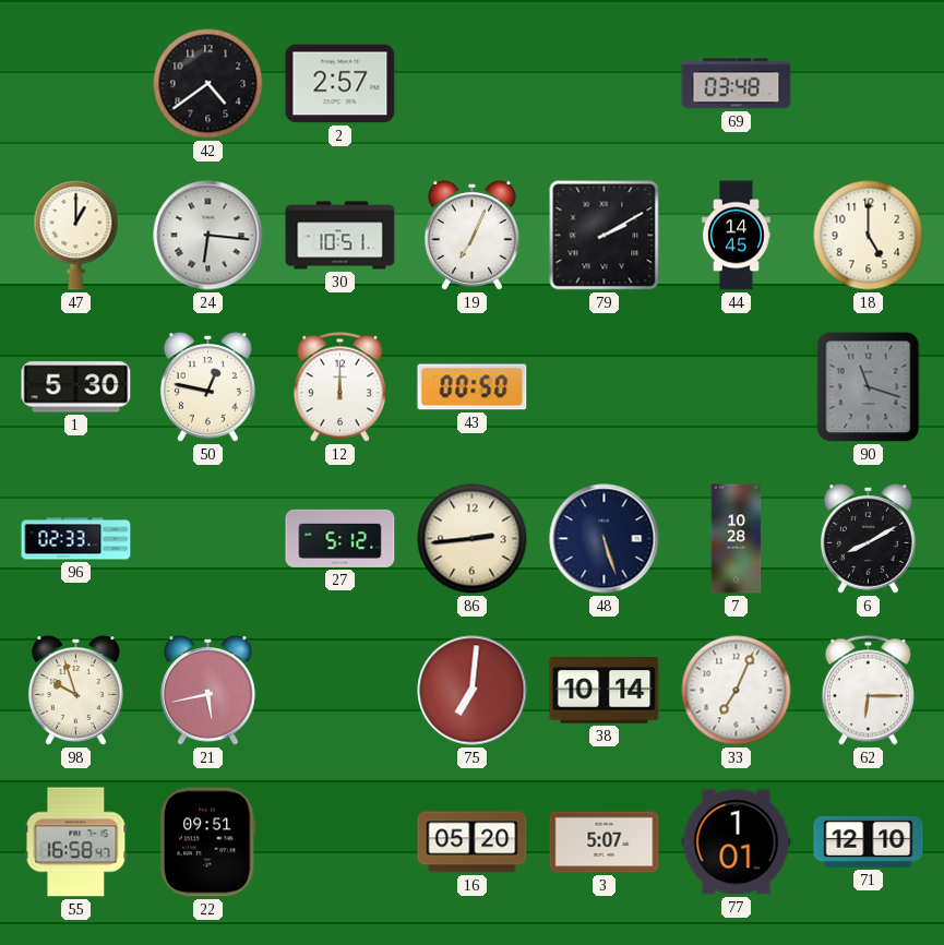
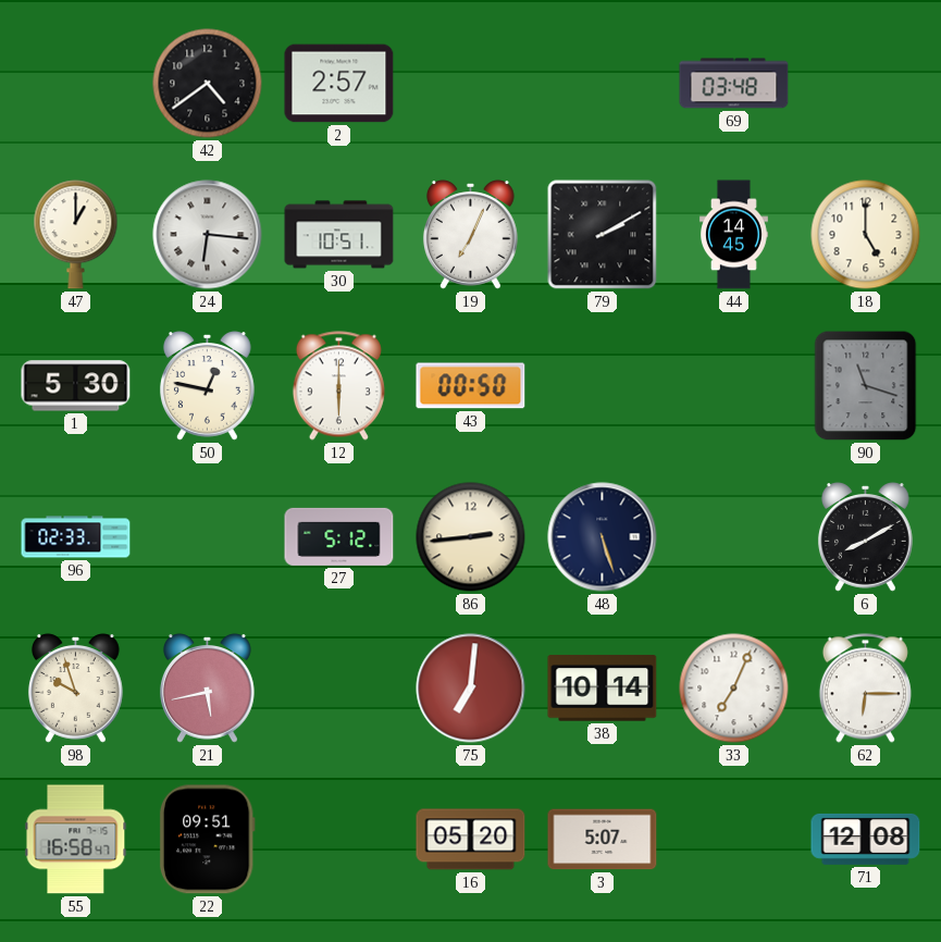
12: 12:00 -> 6:00 (338, 386)
7: 10:28 -> none (737, 539)
77: 1:01 -> none (737, 842)
71: 12:10 -> 12:08 (866, 839)
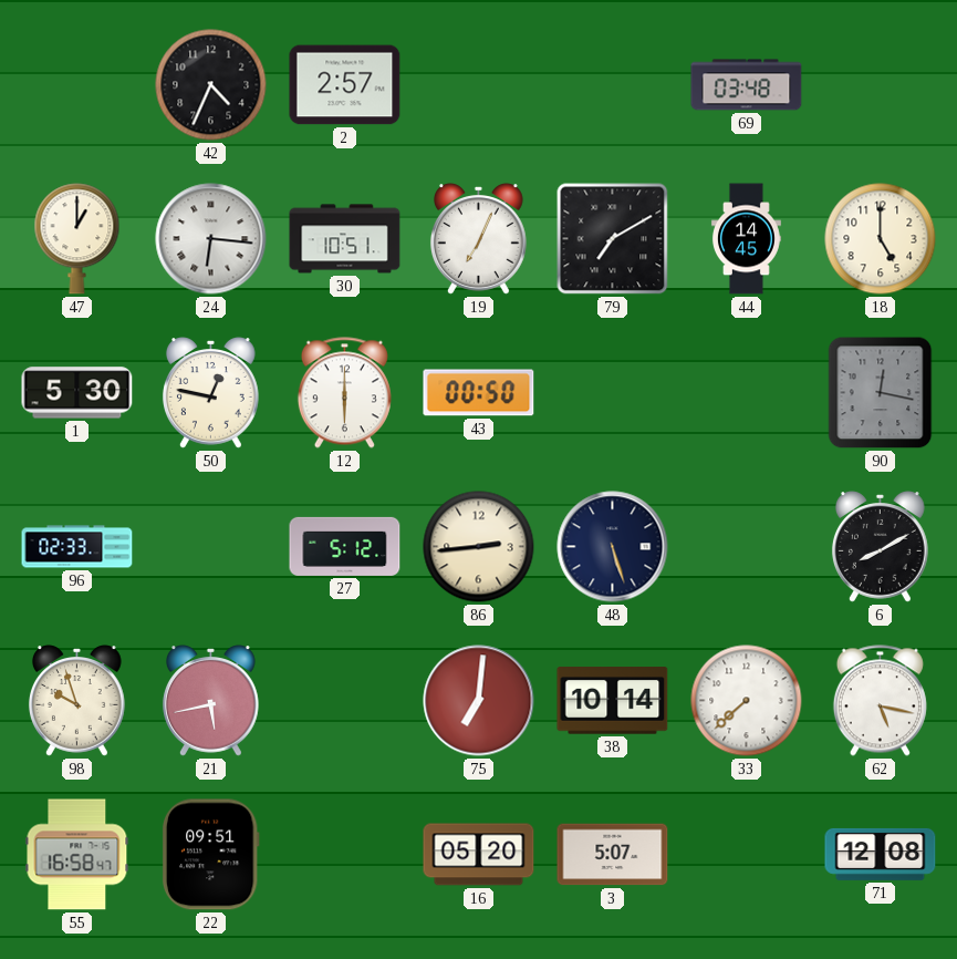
42: 4:39 -> 4:34 (211, 85)
79: 2:10 -> 7:10 (613, 239)
90: 11:18 -> 12:17 (881, 393)
33: 7:04 -> 7:38 (747, 701)
62: 6:15 -> 5:17 (880, 701)
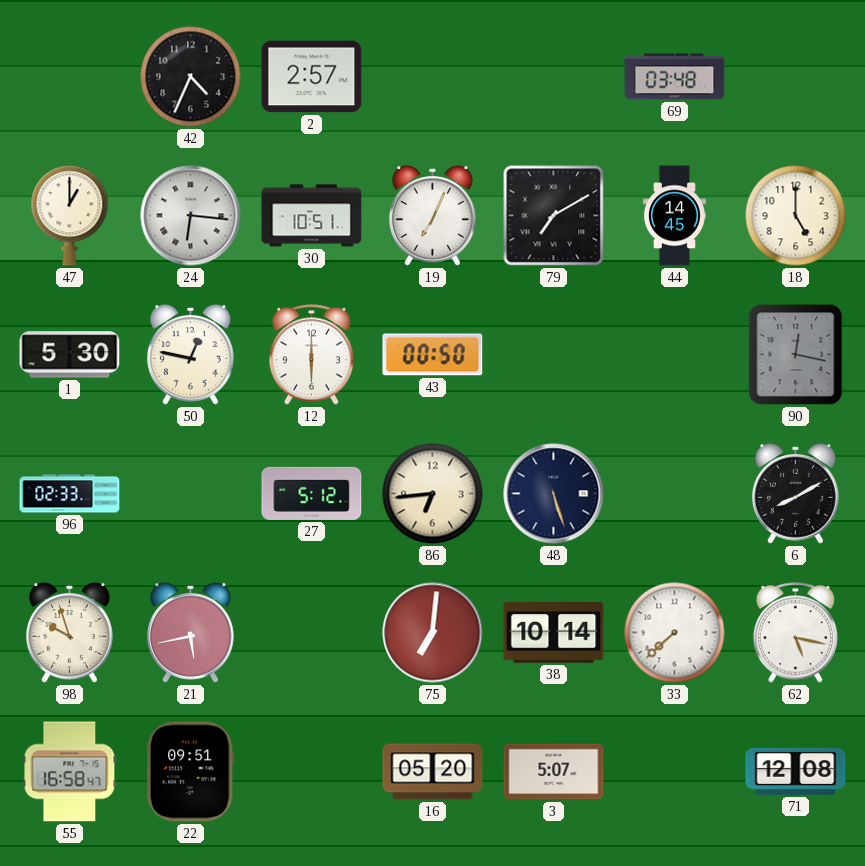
86: 2:44 -> 6:44 (433, 494)
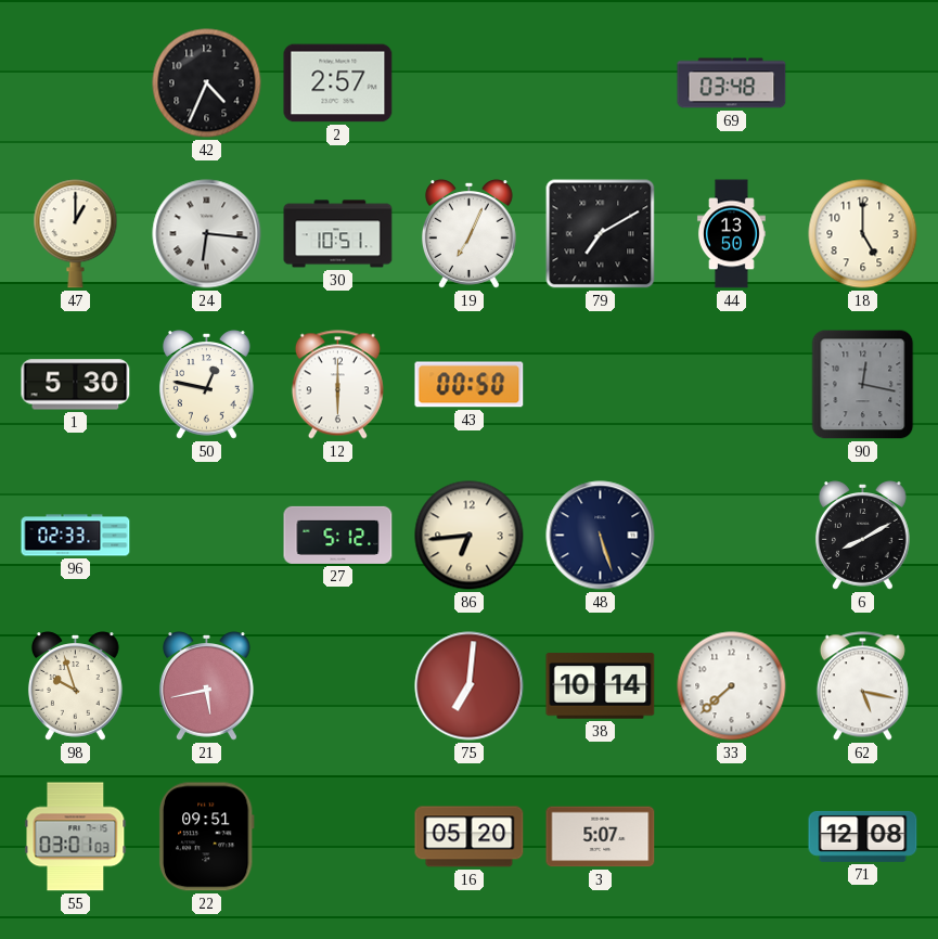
44: 14:45 -> 13:50 (731, 234)
55: 16:58 -> 03:01 (76, 837)
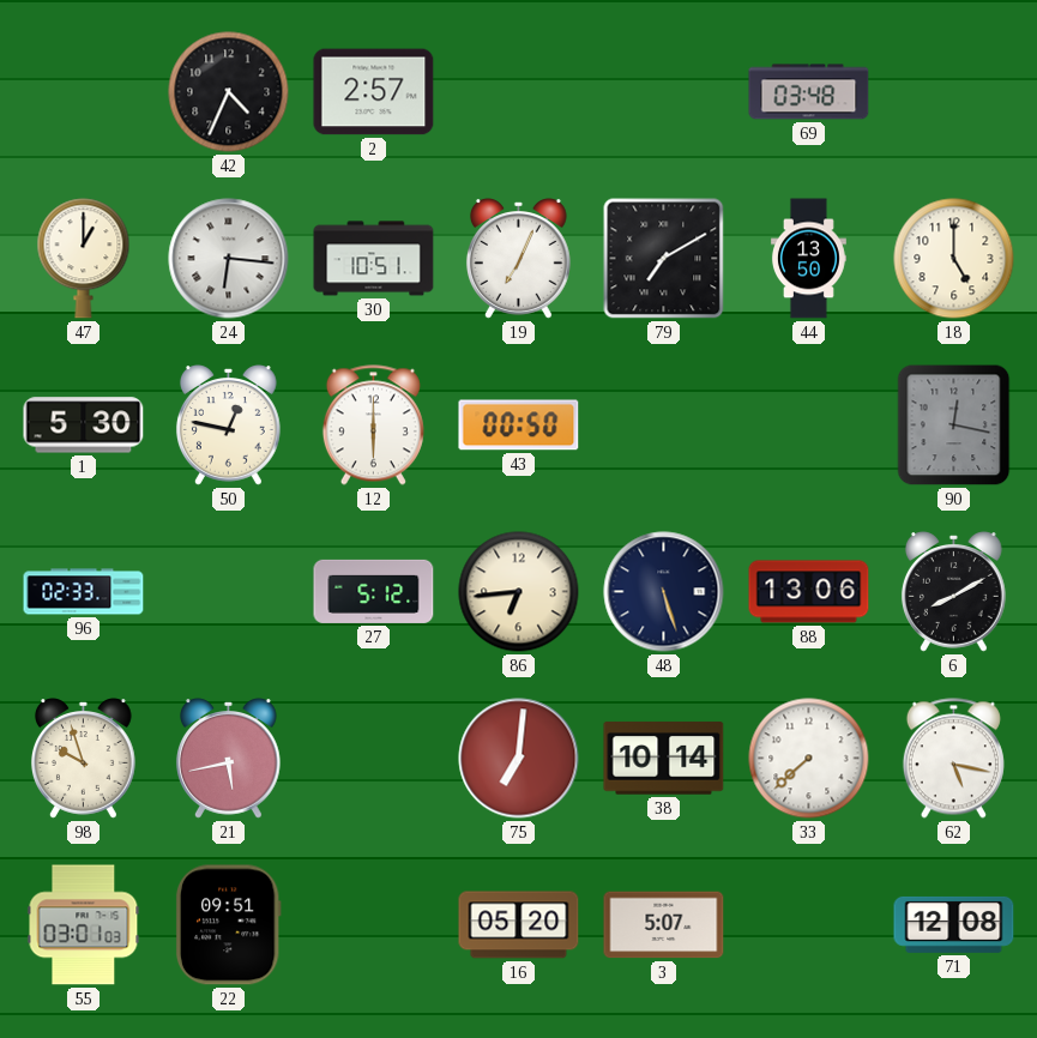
88: none -> 13:06 (809, 592)
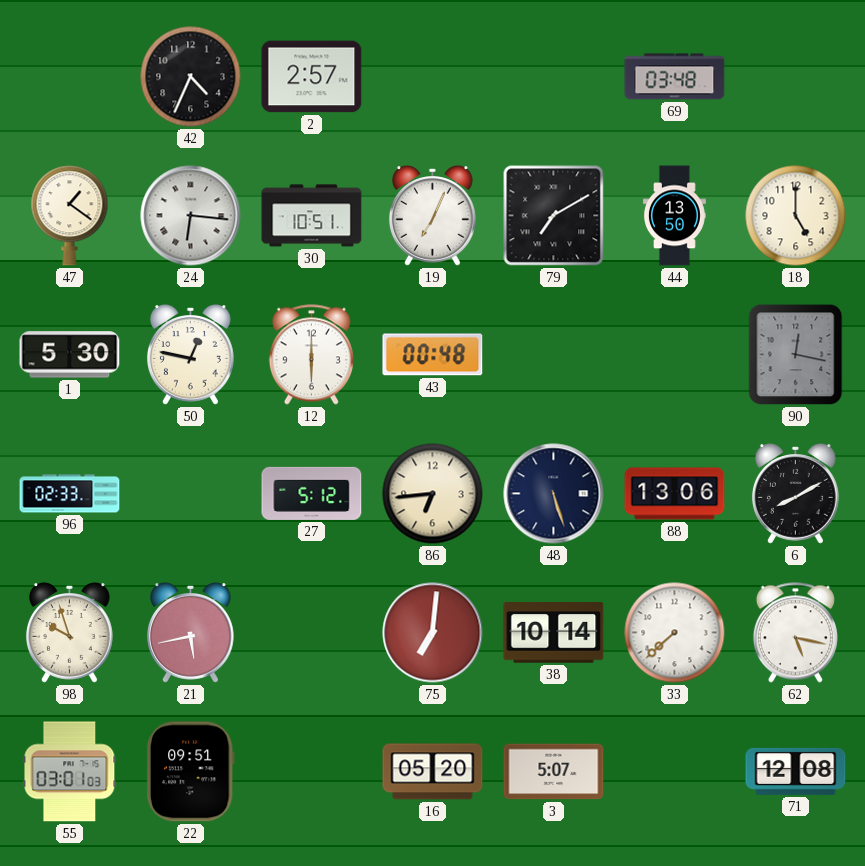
47: 1:00 -> 1:21 (70, 216)
43: 00:50 -> 00:48 (433, 355)
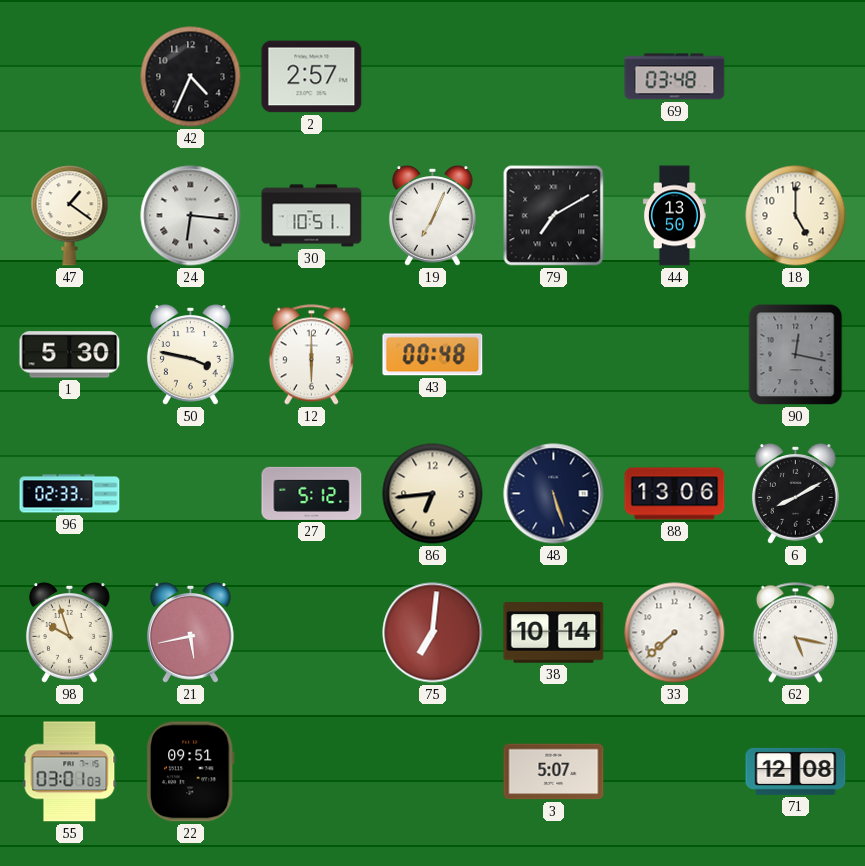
50: 12:47 -> 3:47 (190, 355)
16: 05:20 -> none (433, 772)
